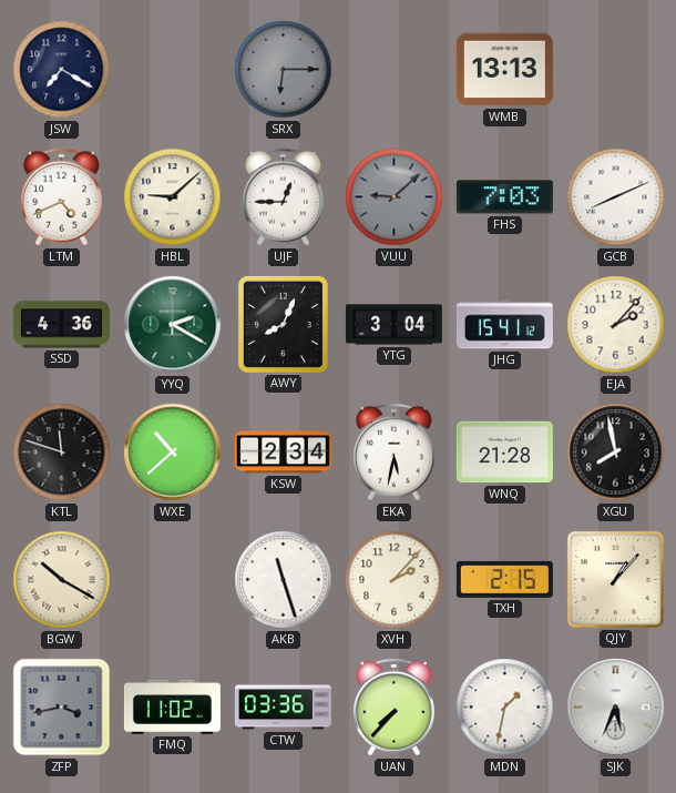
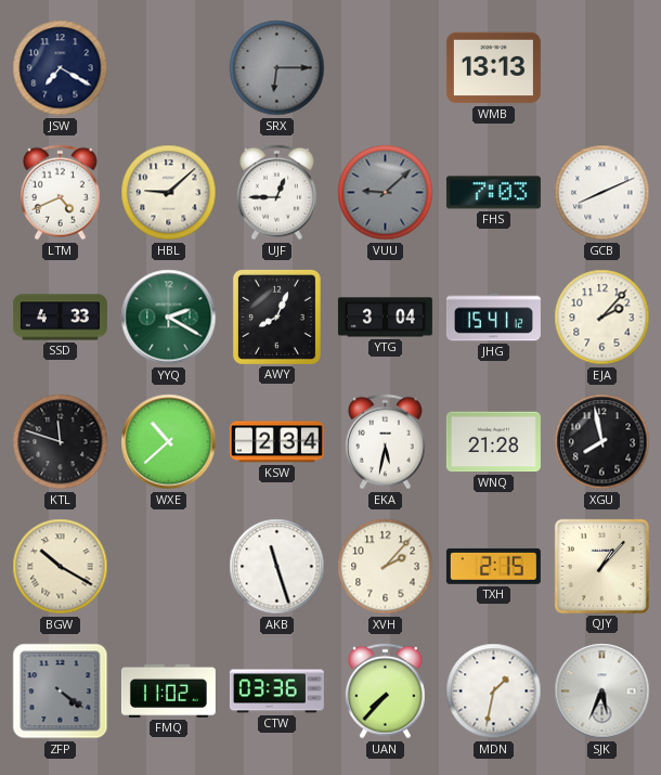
SSD: 4:36 -> 4:33 (60, 318)
ZFP: 3:43 -> 4:21 (61, 692)
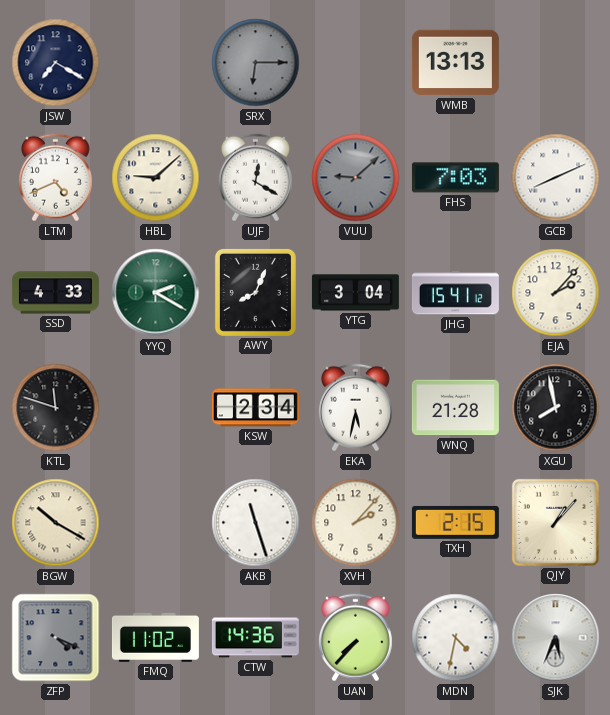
UJF: 12:45 -> 12:20 (255, 178)
WXE: 10:38 -> none (169, 442)
ZFP: 4:21 -> 4:19 (56, 638)
CTW: 03:36 -> 14:36 (255, 638)
MDN: 1:32 -> 4:32 (456, 638)
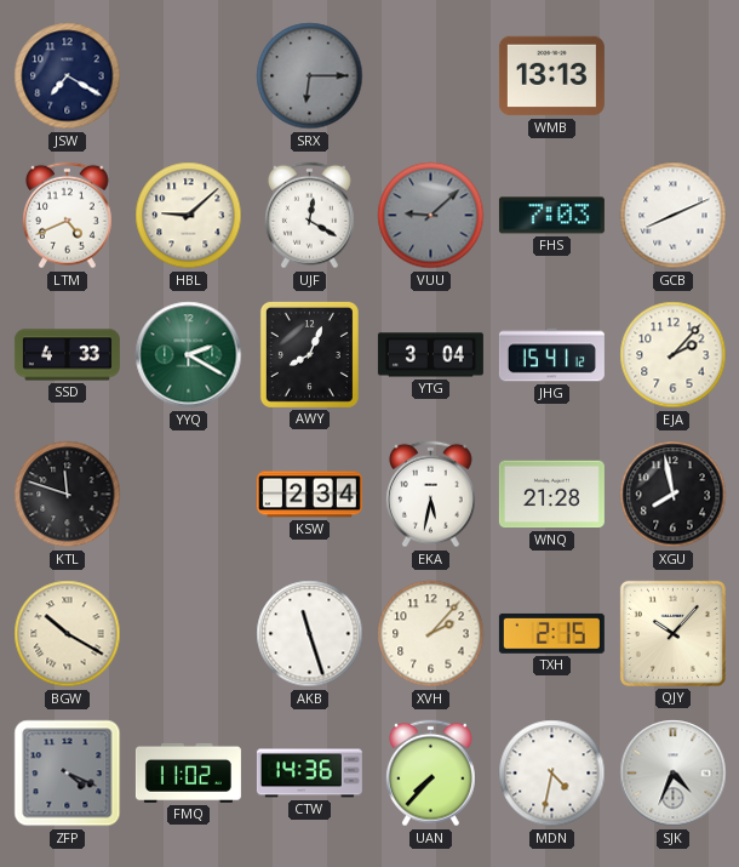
QJY: 1:07 -> 10:07 (672, 633)
SJK: 5:34 -> 4:34 (674, 774)
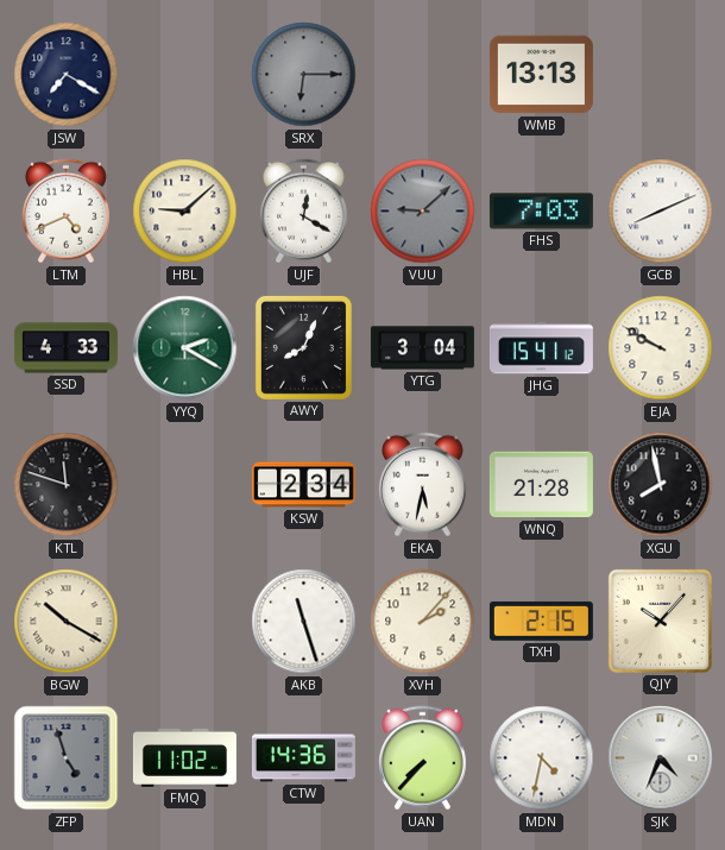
EJA: 2:07 -> 9:50 (661, 348)
ZFP: 4:19 -> 4:57 (67, 758)
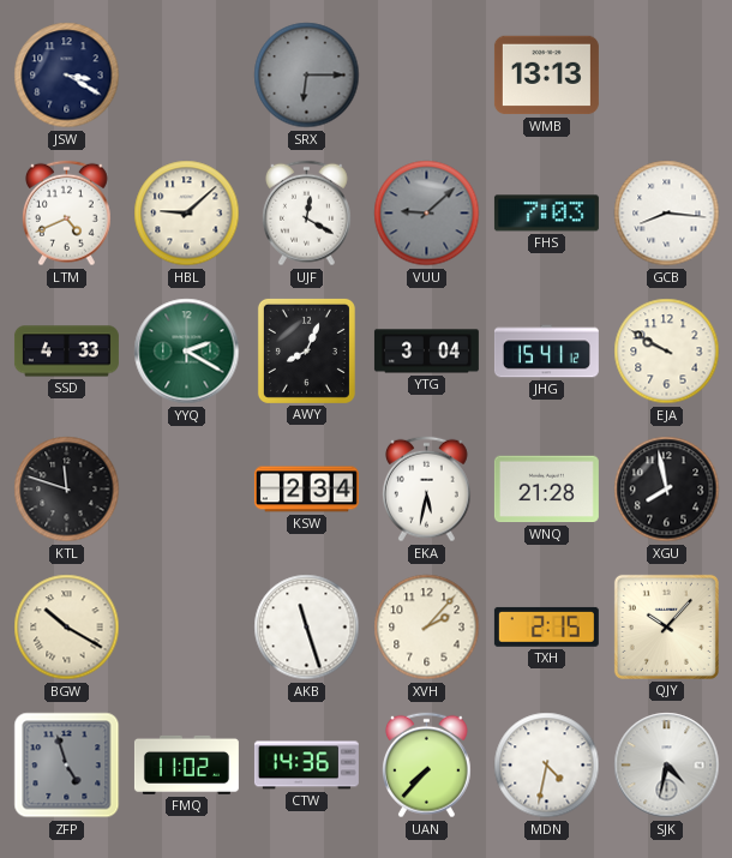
JSW: 7:20 -> 3:20 (67, 76)
GCB: 8:11 -> 8:16 (667, 214)
SJK: 4:34 -> 4:32 (667, 766)
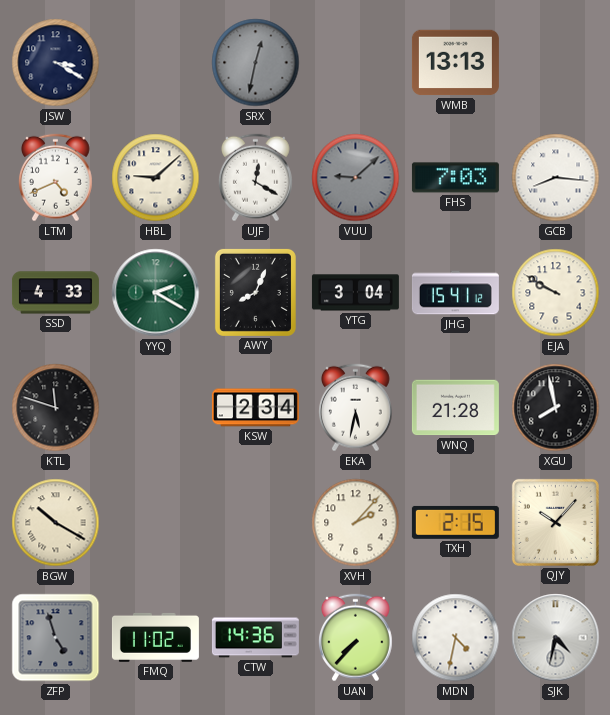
SRX: 6:15 -> 12:32 (256, 63)
AKB: 11:27 -> none (307, 628)
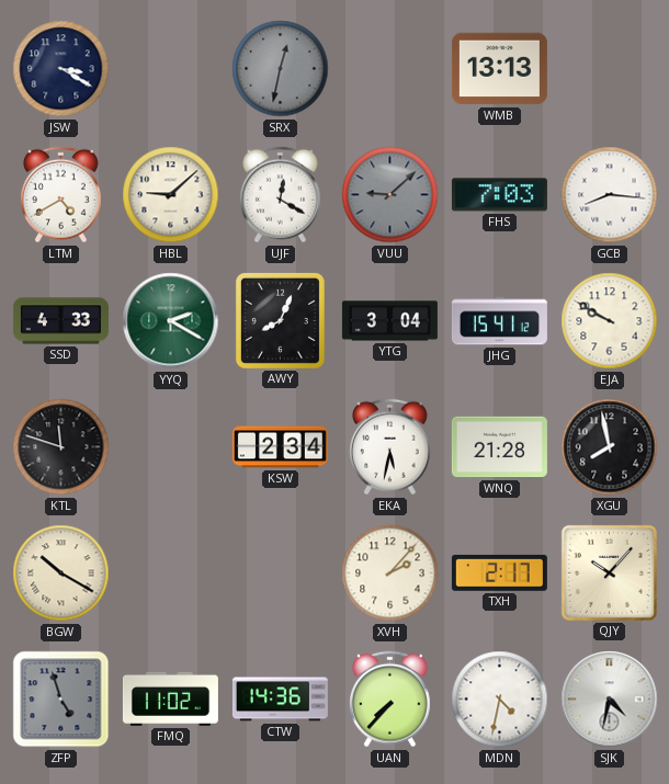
LTM: 4:41 -> 4:40 (60, 195)
TXH: 2:15 -> 2:17 (499, 572)
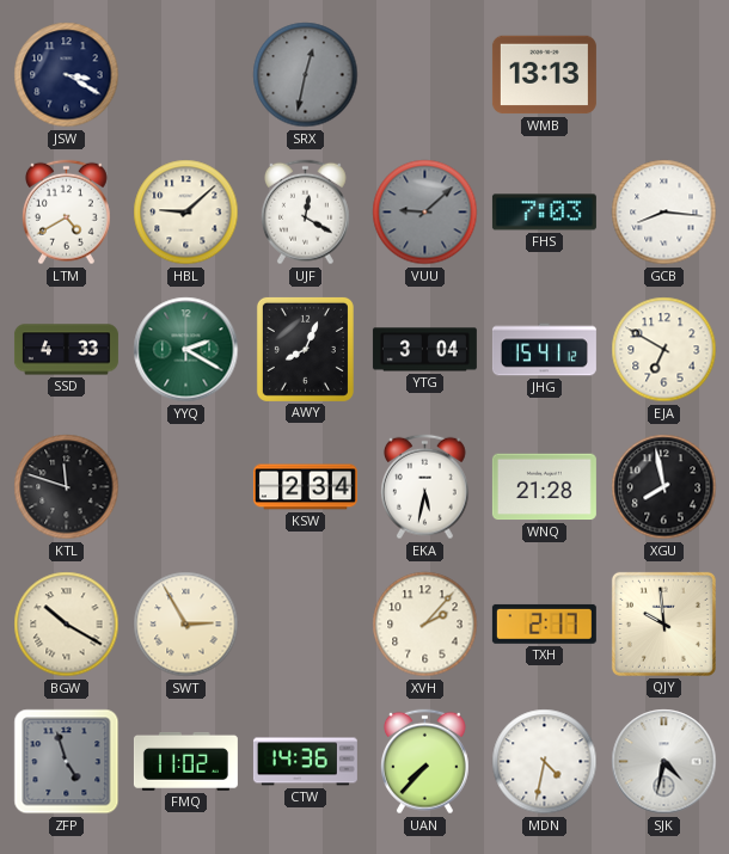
EJA: 9:50 -> 6:50 (664, 350)
SWT: none -> 2:55 (186, 625)
QJY: 10:07 -> 9:59 (663, 623)
